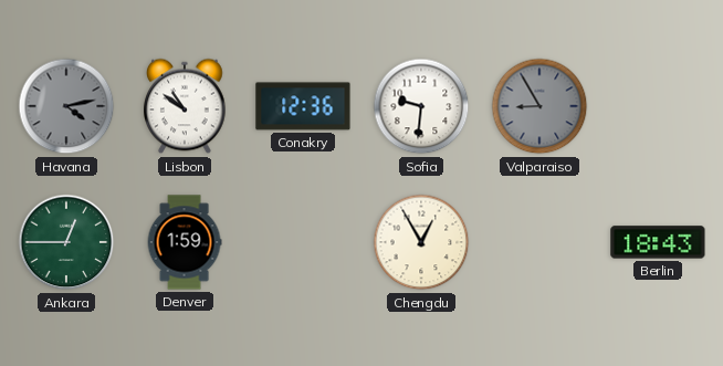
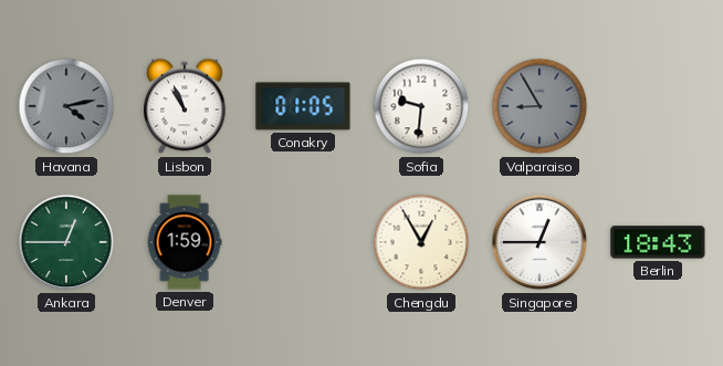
Lisbon: 10:51 -> 10:56 (186, 106)
Conakry: 12:36 -> 01:05 (303, 106)
Singapore: none -> 12:45 (539, 242)
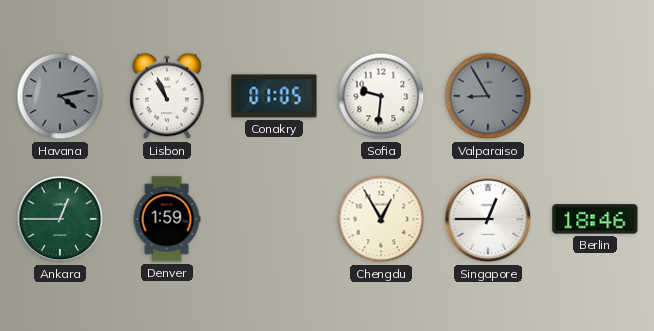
Berlin: 18:43 -> 18:46 (595, 219)
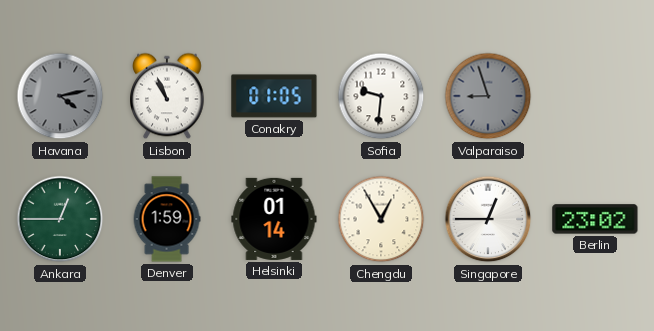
Valparaiso: 8:55 -> 8:57 (488, 96)
Helsinki: none -> 01:14 (274, 219)
Berlin: 18:46 -> 23:02 (595, 219)
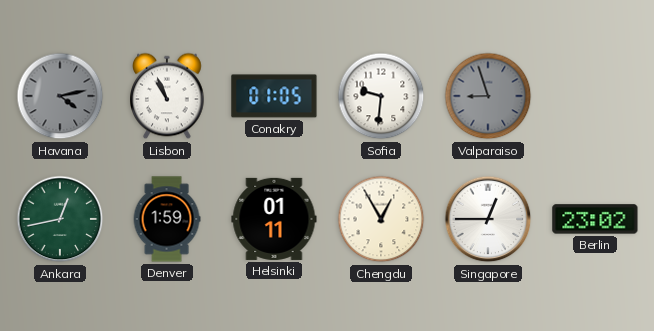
Ankara: 12:45 -> 12:43 (60, 219)
Helsinki: 01:14 -> 01:11 (274, 219)
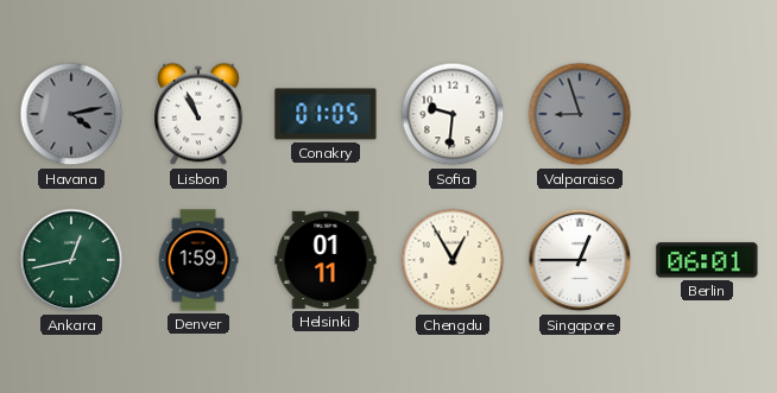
Berlin: 23:02 -> 06:01 (707, 260)
